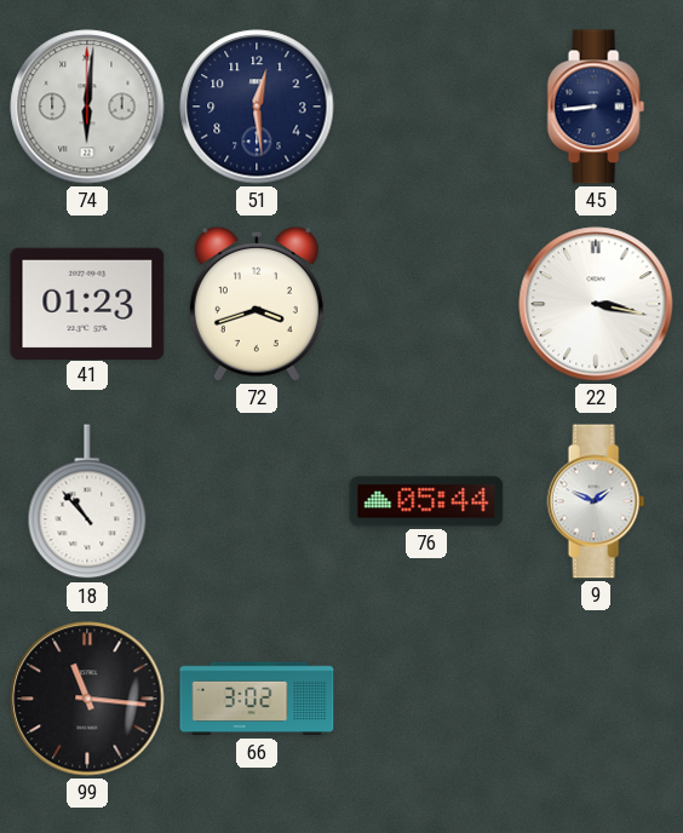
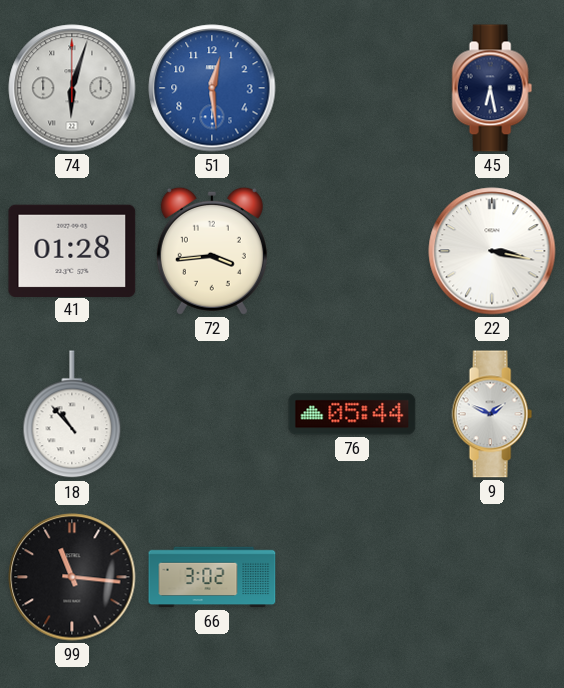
74: 6:01 -> 6:03 (72, 88)
51 dial: navy -> blue (212, 88)
45: 8:44 -> 6:28 (492, 88)
41: 01:23 -> 01:28 (72, 250)
72: 3:42 -> 3:44 (212, 251)
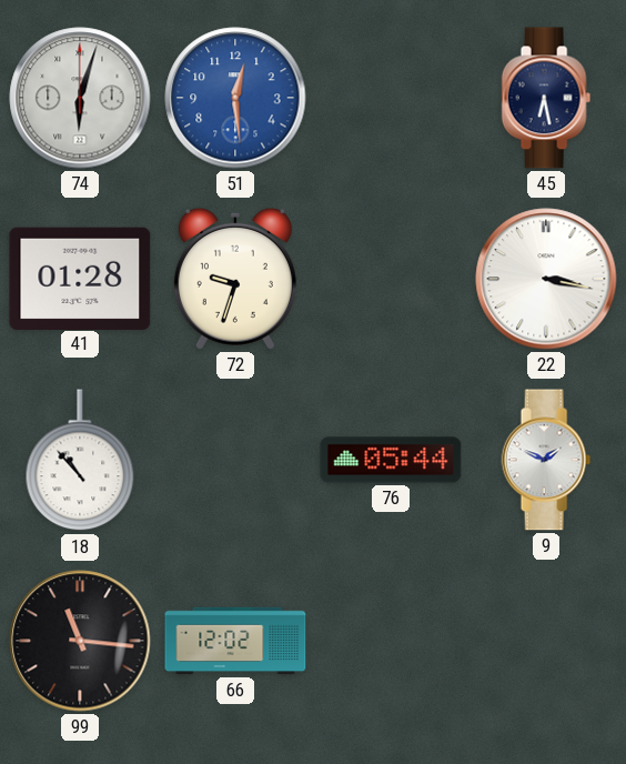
72: 3:44 -> 9:33 (235, 279)
66: 3:02 -> 12:02 (235, 641)
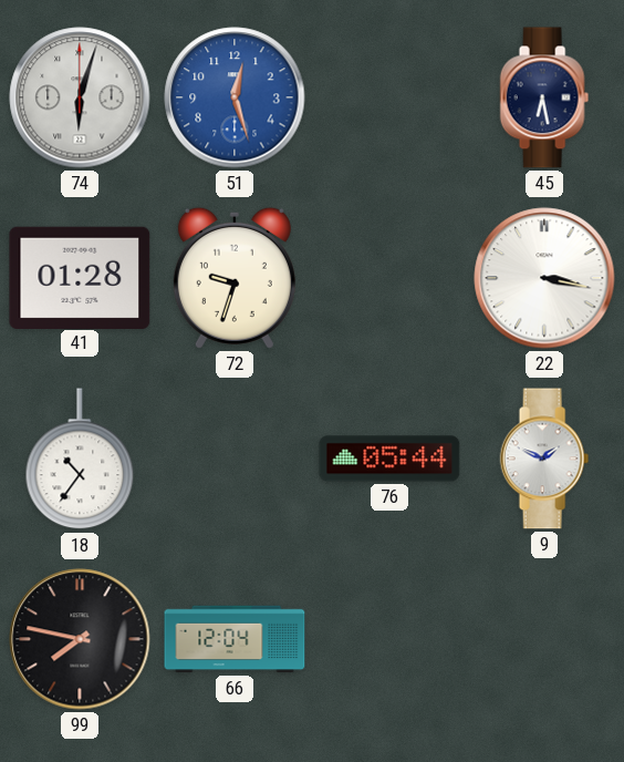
51: 12:29 -> 12:27 (235, 97)
18: 10:53 -> 10:36 (80, 460)
99: 11:16 -> 7:47 (80, 639)
66: 12:02 -> 12:04 (235, 639)
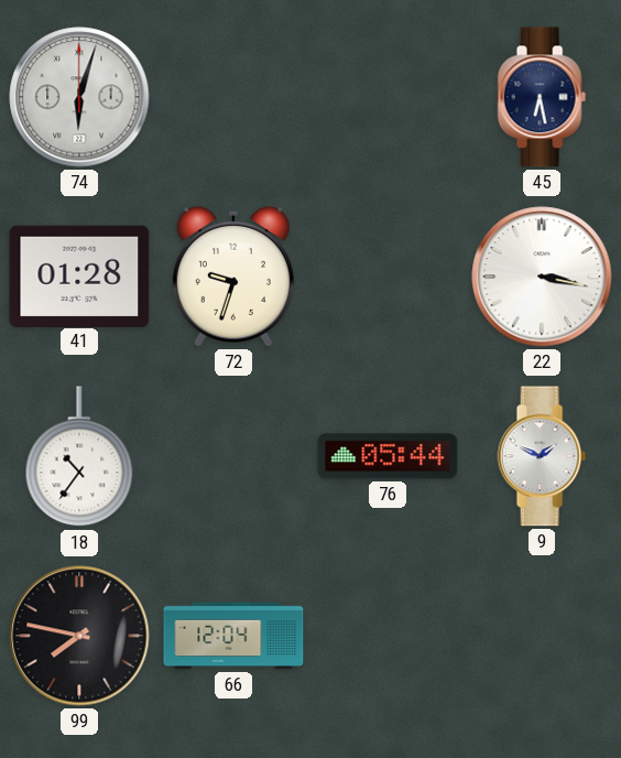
51: 12:27 -> none (235, 97)
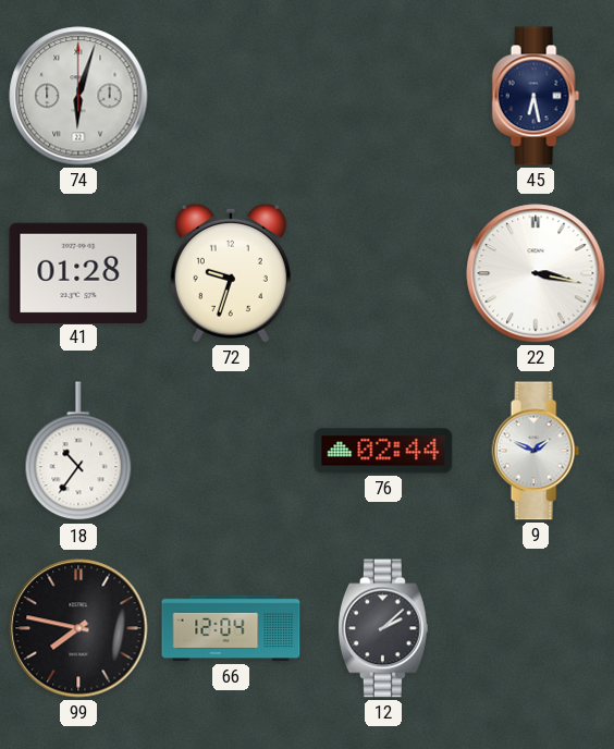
76: 05:44 -> 02:44 (383, 451)
12: none -> 2:08 (383, 628)
